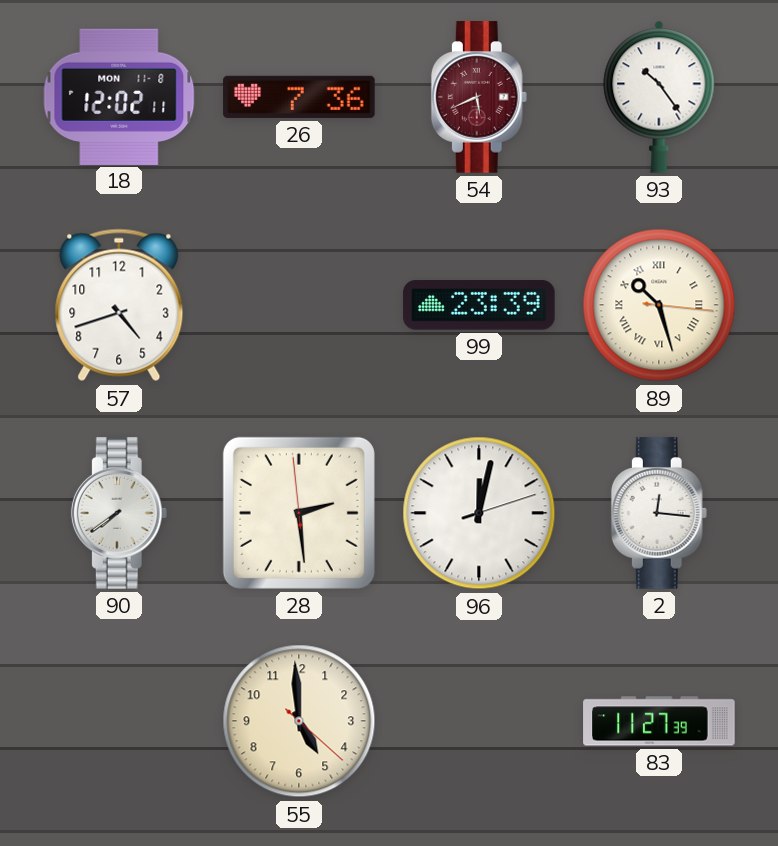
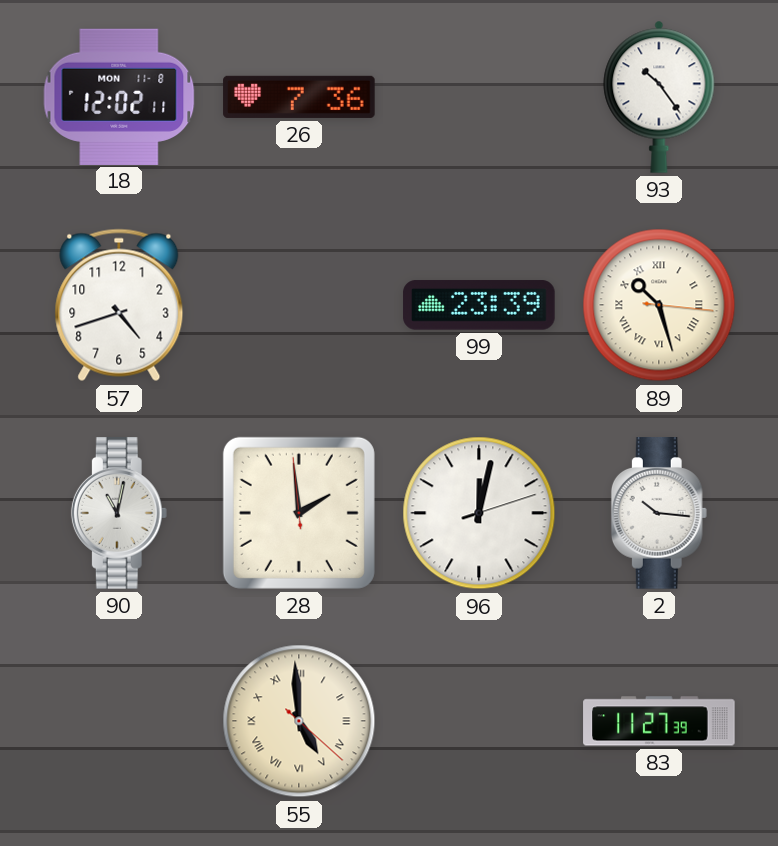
54: 5:41 -> none (479, 97)
90: 7:39 -> 11:02 (119, 513)
28: 2:28 -> 1:58 (299, 513)
2: 12:16 -> 10:16 (659, 513)
55 numerals: Arabic -> Roman (299, 721)
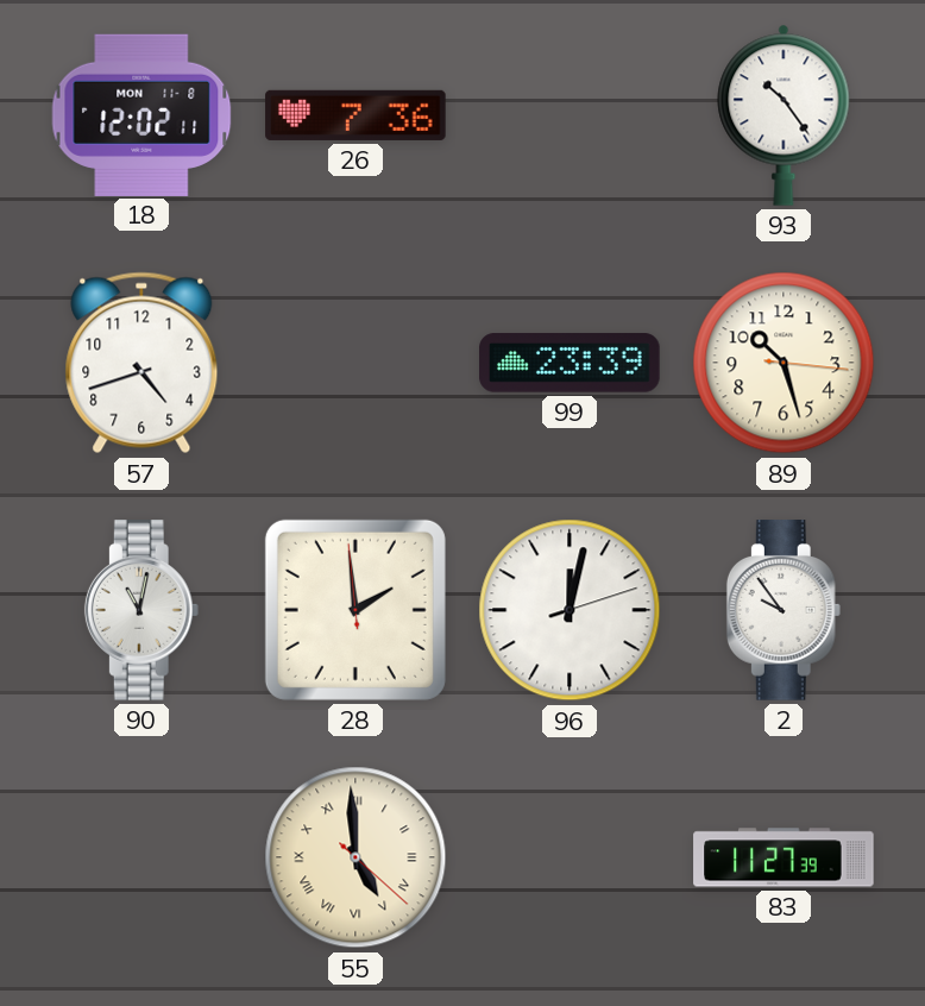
89 numerals: Roman -> Arabic (784, 363)
2: 10:16 -> 9:54 (784, 610)
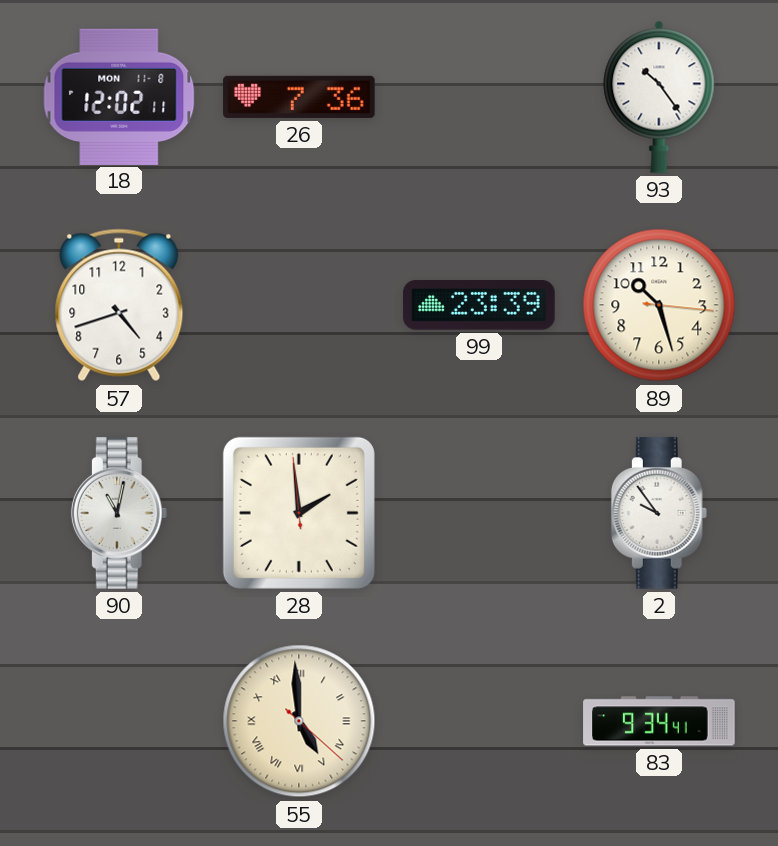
96: 12:02 -> none (570, 610)
83: 11:27 -> 9:34 (659, 721)
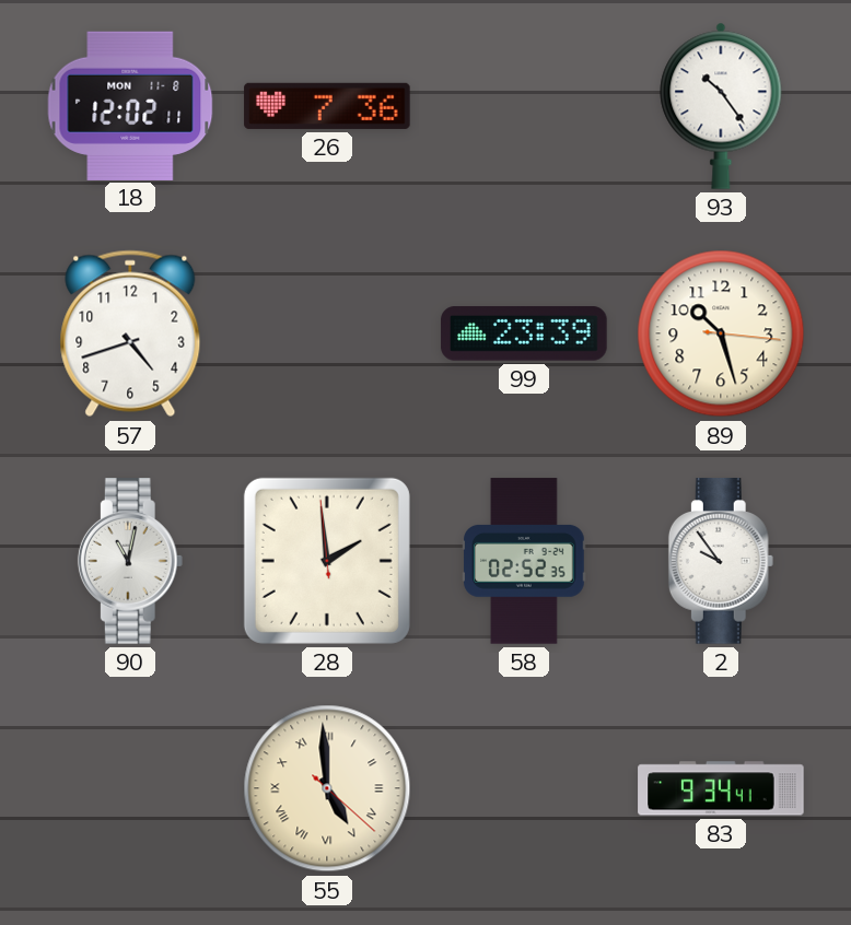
58: none -> 02:52 (524, 561)
